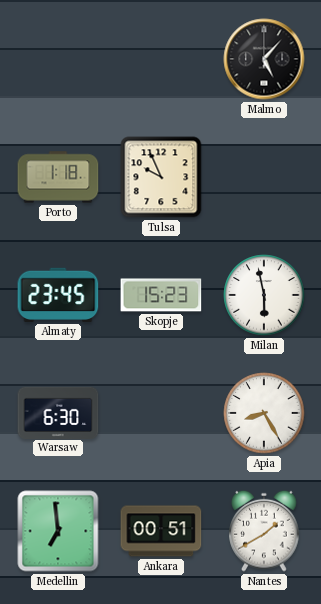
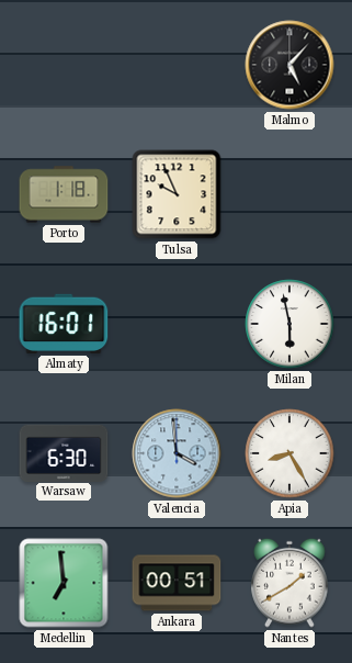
Almaty: 23:45 -> 16:01 (64, 324)
Skopje: 15:23 -> none (161, 295)
Valencia: none -> 3:59 (177, 453)
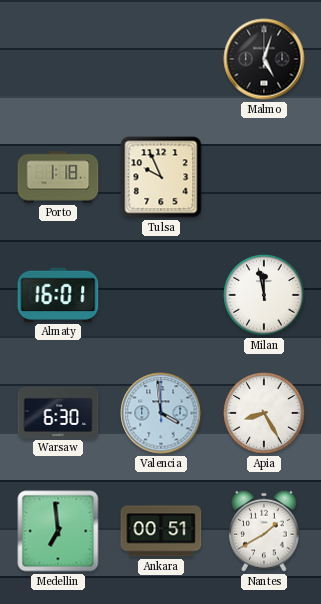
Malmo: 5:07 -> 5:03 (264, 59)
Milan: 5:58 -> 11:58 (264, 295)
